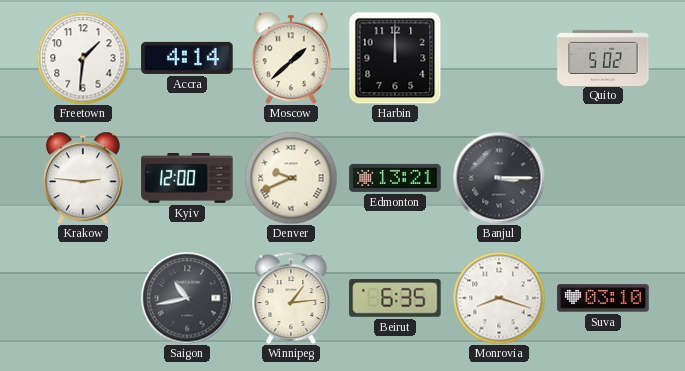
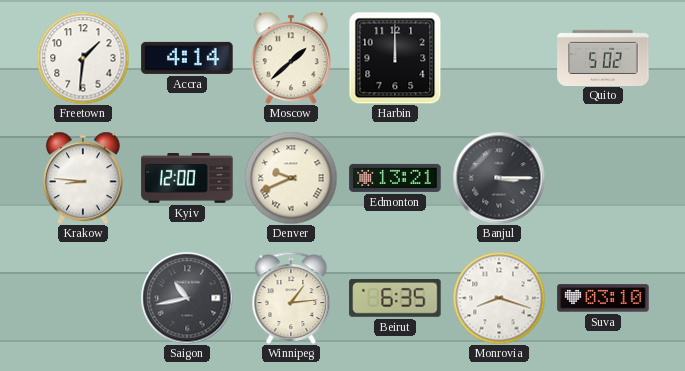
Krakow: 2:46 -> 8:46 (83, 178)
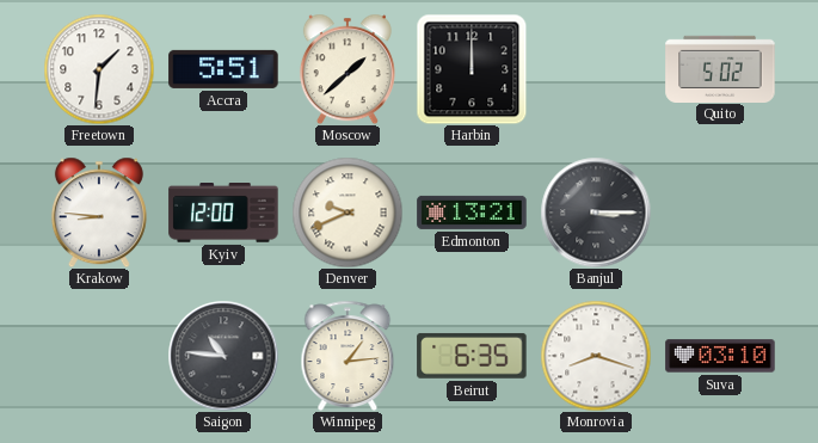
Accra: 4:14 -> 5:51 (223, 69)
Saigon: 10:43 -> 10:46 (223, 356)
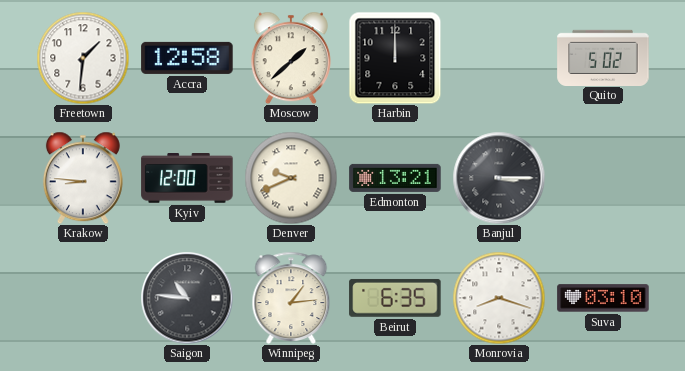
Accra: 5:51 -> 12:58 (187, 58)
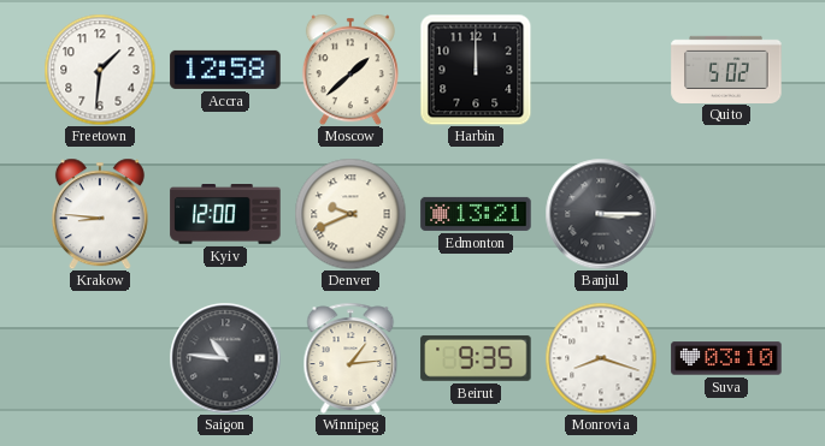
Beirut: 6:35 -> 9:35 (476, 358)
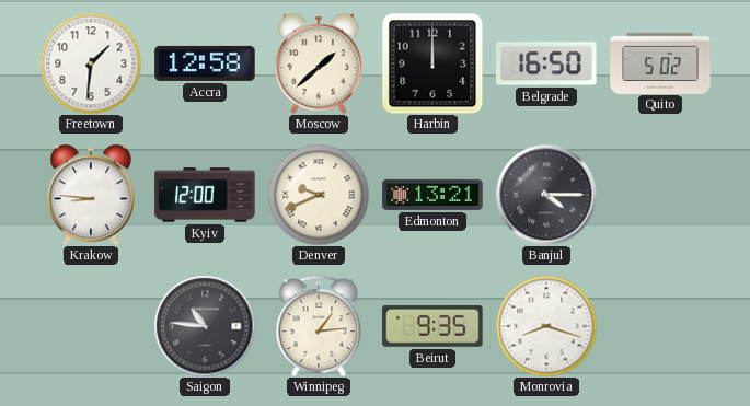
Belgrade: none -> 16:50 (546, 63)
Banjul: 3:15 -> 4:15 (546, 195)
Suva: 03:10 -> none (726, 358)
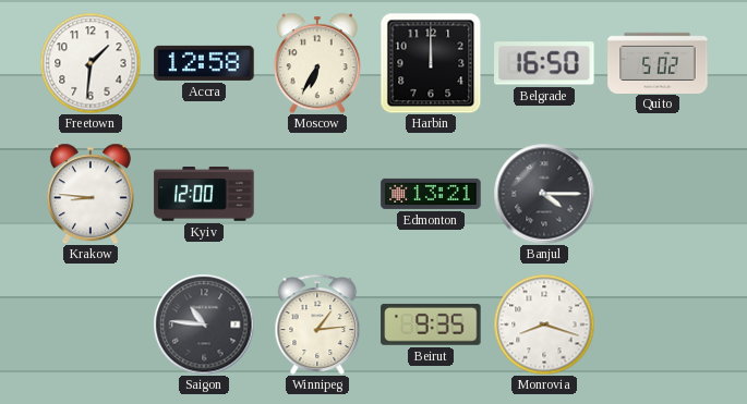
Moscow: 1:38 -> 6:35 (317, 63)
Denver: 9:41 -> none (319, 195)
